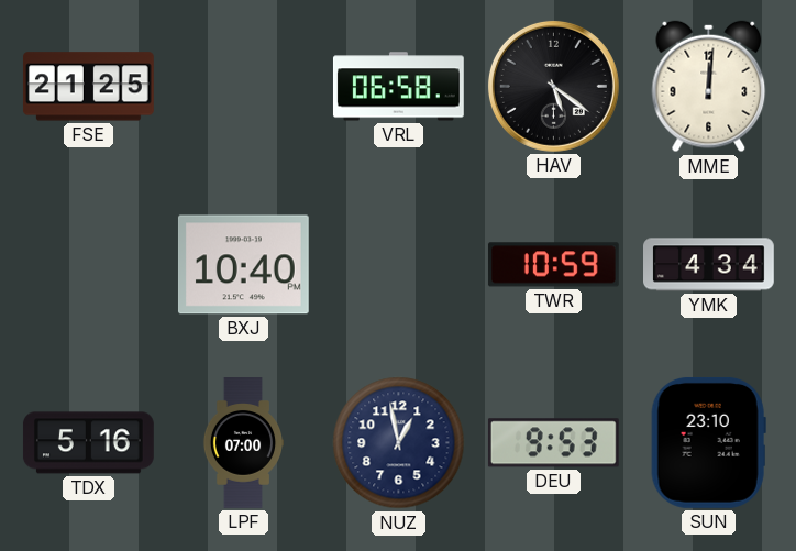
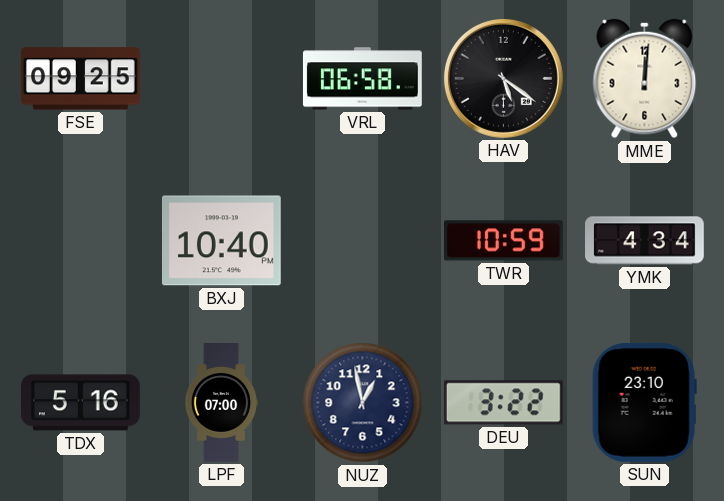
FSE: 21:25 -> 09:25 (80, 79)
DEU: 9:53 -> 3:22 (503, 403)
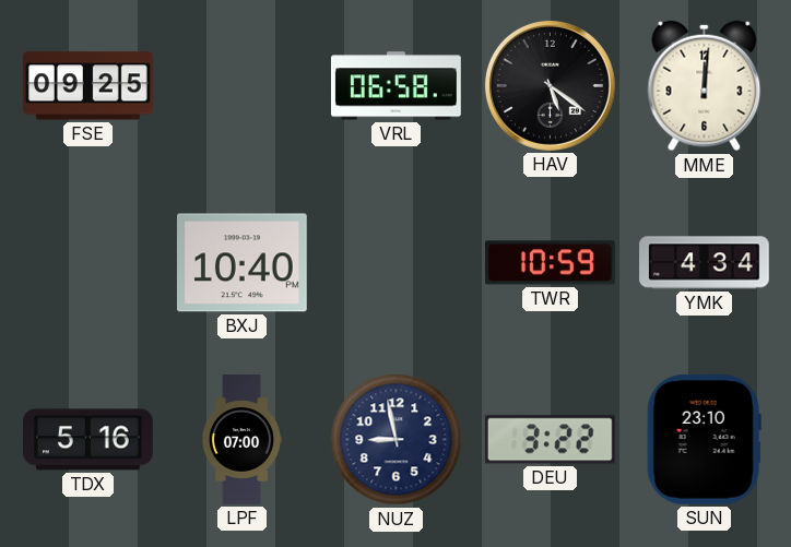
NUZ: 12:58 -> 8:58 (397, 440)
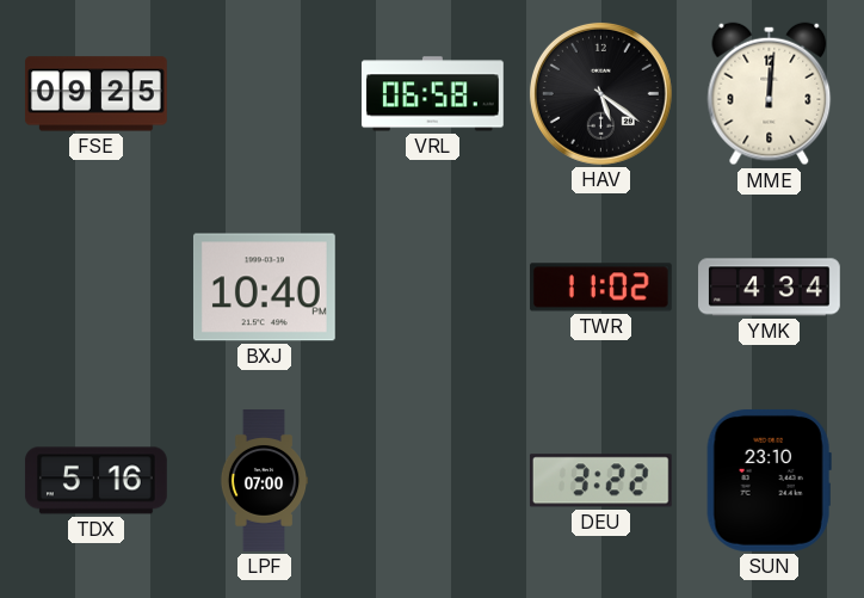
TWR: 10:59 -> 11:02 (600, 288)
NUZ: 8:58 -> none (397, 440)
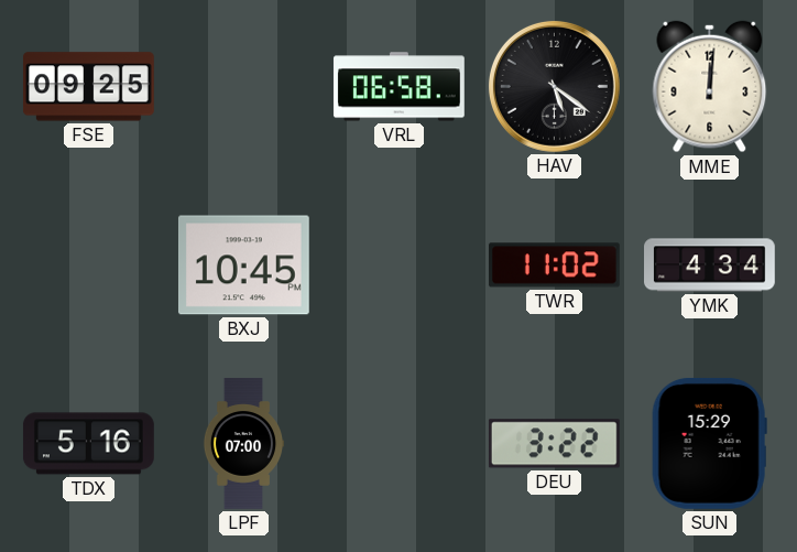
BXJ: 10:40 -> 10:45 (243, 266)
SUN: 23:10 -> 15:29 (709, 443)
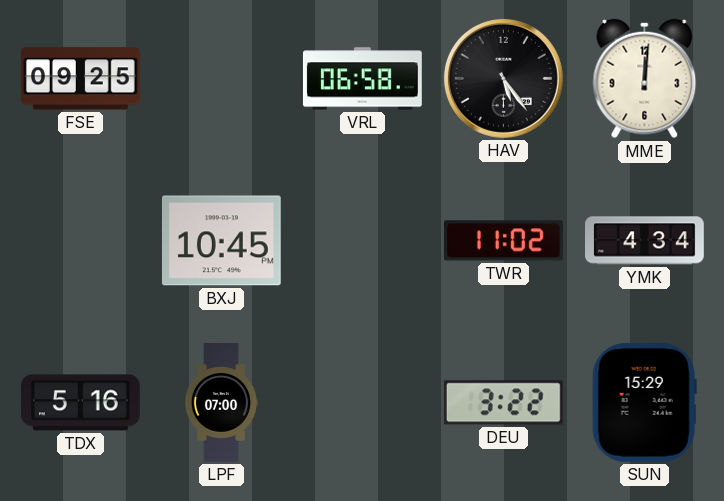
HAV: 5:21 -> 5:24 (503, 78)
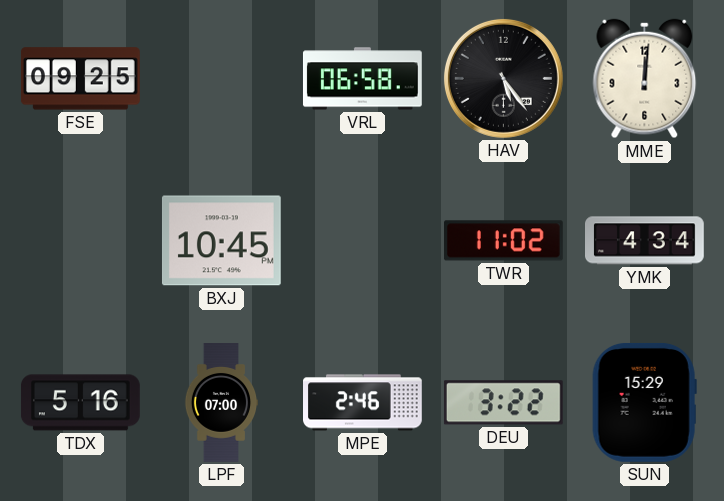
MPE: none -> 2:46 (363, 403)
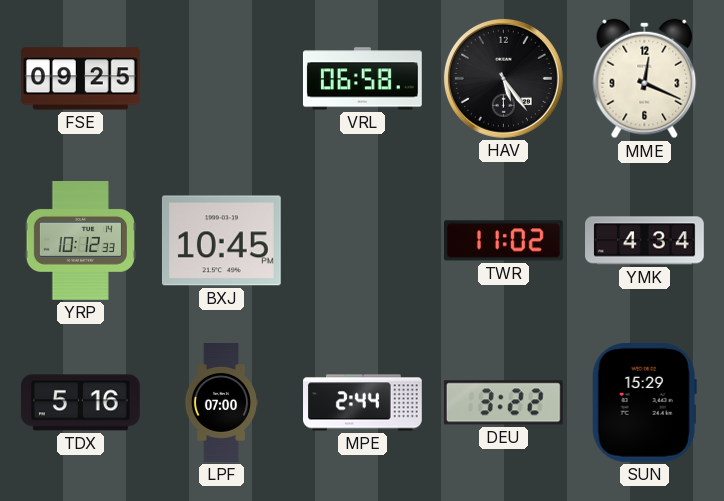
MME: 12:01 -> 12:19 (645, 79)
YRP: none -> 10:12 (80, 241)
MPE: 2:46 -> 2:44 (363, 403)
